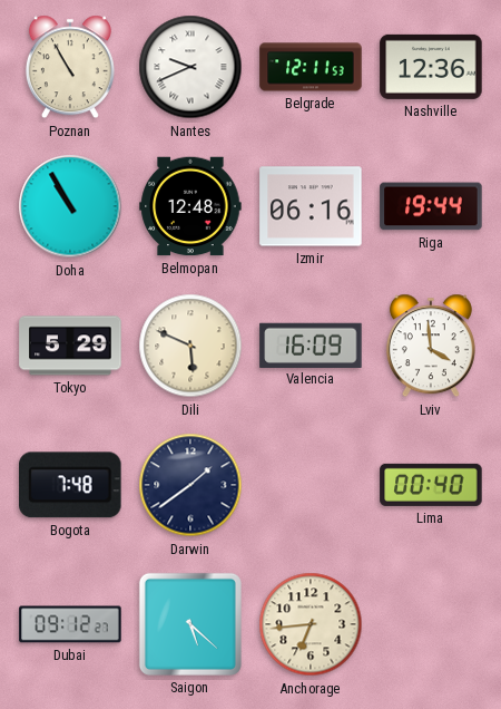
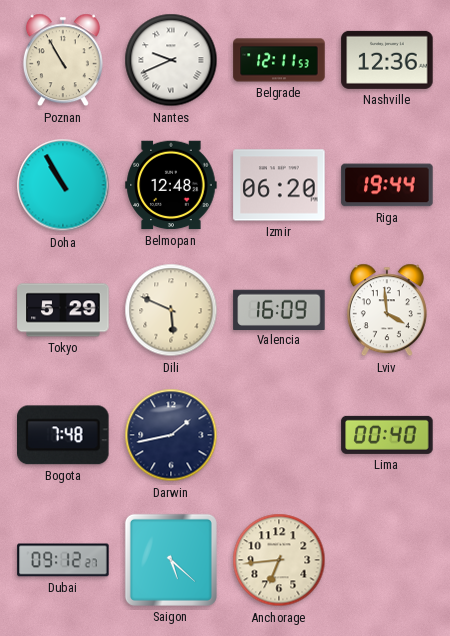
Izmir: 06:16 -> 06:20 (279, 185)
Darwin: 1:39 -> 1:43 (171, 435)
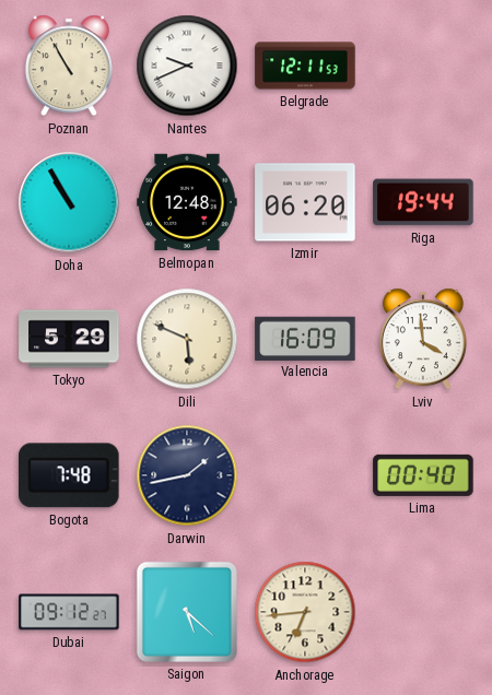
Nashville: 12:36 -> none (387, 60)
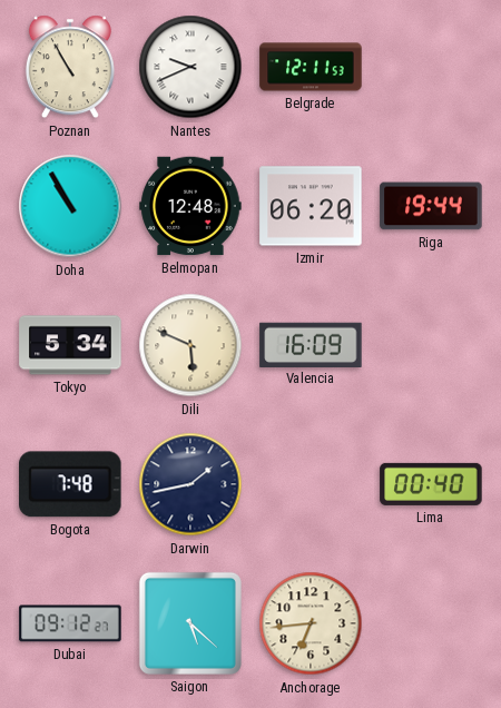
Tokyo: 5:29 -> 5:34 (70, 345)
Lviv: 3:59 -> none (423, 339)
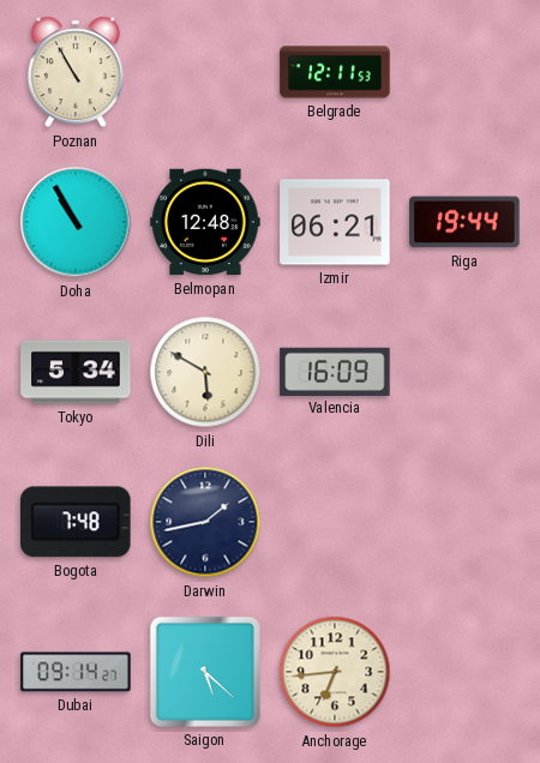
Nantes: 9:41 -> none (190, 67)
Izmir: 06:20 -> 06:21 (335, 222)
Dili: 5:49 -> 5:50 (205, 372)
Lima: 00:40 -> none (431, 484)
Dubai: 09:12 -> 09:14 (76, 672)
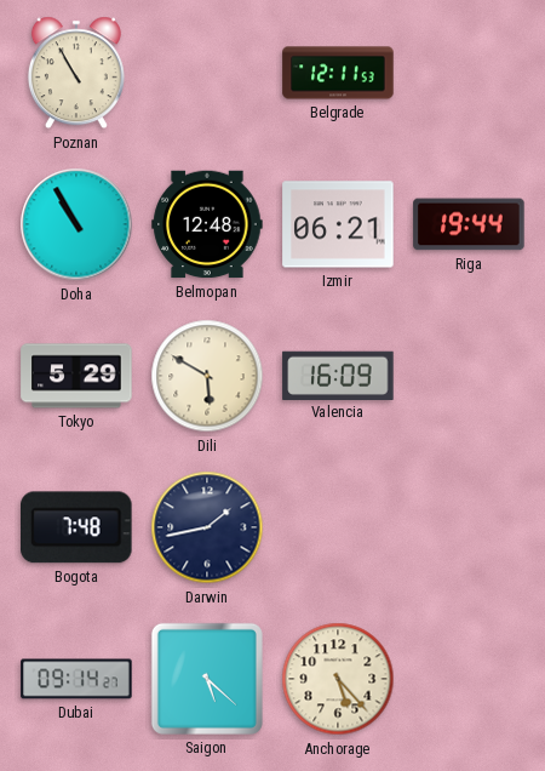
Tokyo: 5:34 -> 5:29 (76, 376)
Anchorage: 6:44 -> 5:23 (338, 679)
